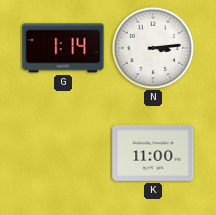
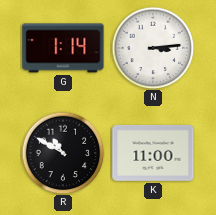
R: none -> 10:50 (63, 153)
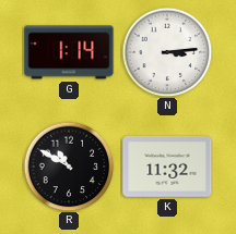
K: 11:00 -> 11:32 (167, 167)
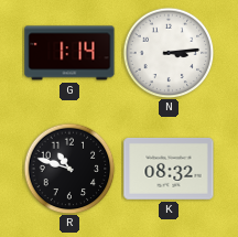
R: 10:50 -> 10:48 (69, 169)
K: 11:32 -> 08:32 (169, 169)
